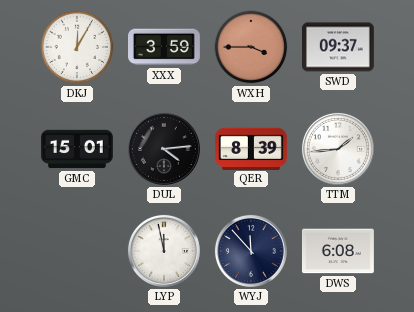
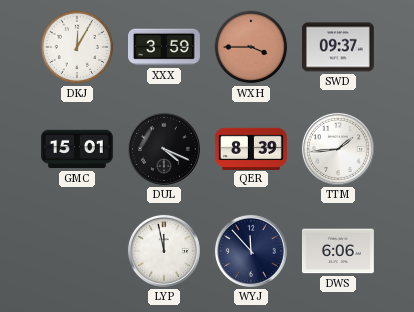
DUL: 4:14 -> 4:19 (164, 149)
DWS: 6:08 -> 6:06 (338, 251)
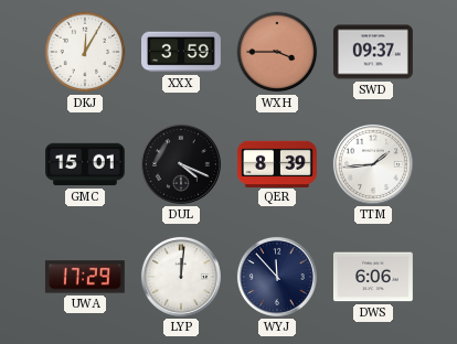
UWA: none -> 17:29 (85, 277)
LYP: 11:58 -> 12:01 (181, 277)
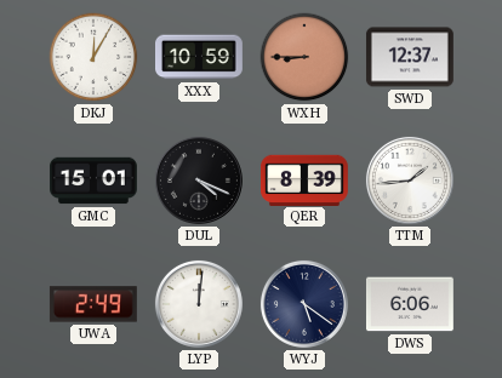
XXX: 3:59 -> 10:59 (200, 57)
WXH: 3:45 -> 8:45 (304, 57)
SWD: 09:37 -> 12:37 (410, 57)
UWA: 17:29 -> 2:49 (93, 304)
WYJ: 11:53 -> 5:21 (304, 304)
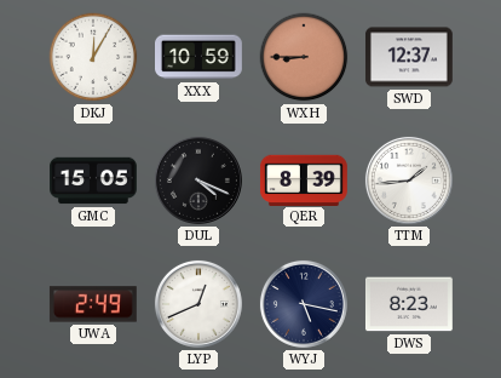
GMC: 15:01 -> 15:05 (94, 181)
LYP: 12:01 -> 12:41 (198, 304)
WYJ: 5:21 -> 5:17 (304, 304)
DWS: 6:06 -> 8:23 (409, 304)
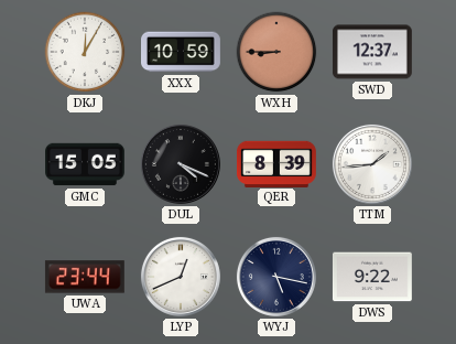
UWA: 2:49 -> 23:44 (85, 277)
DWS: 8:23 -> 9:22 (372, 277)
